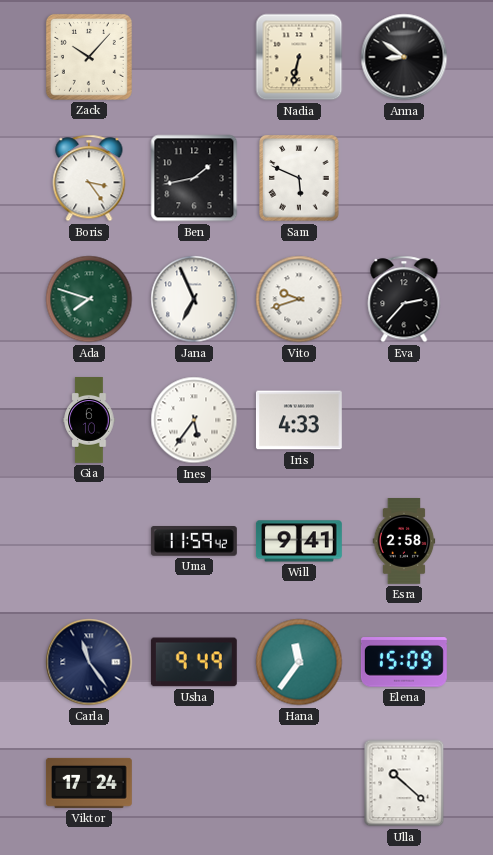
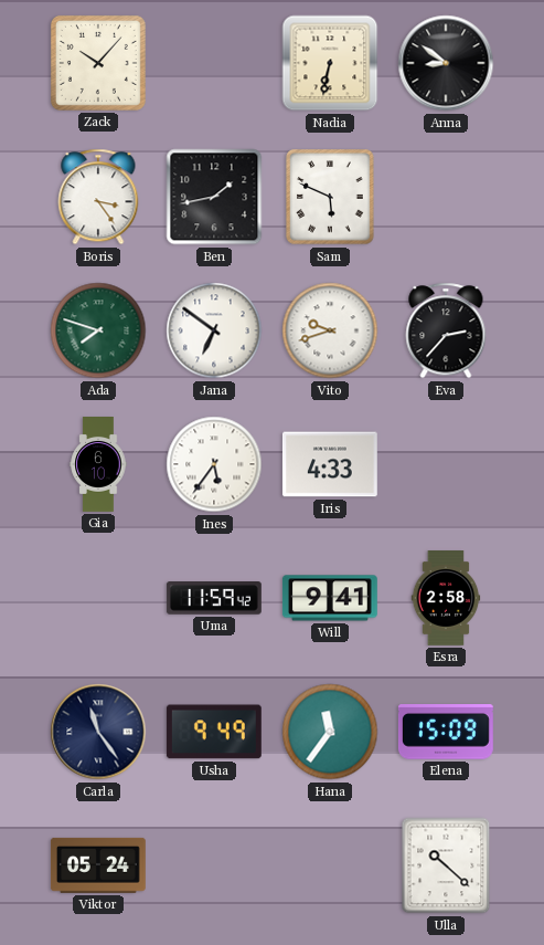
Jana: 6:56 -> 6:51 (214, 330)
Viktor: 17:24 -> 05:24 (98, 865)
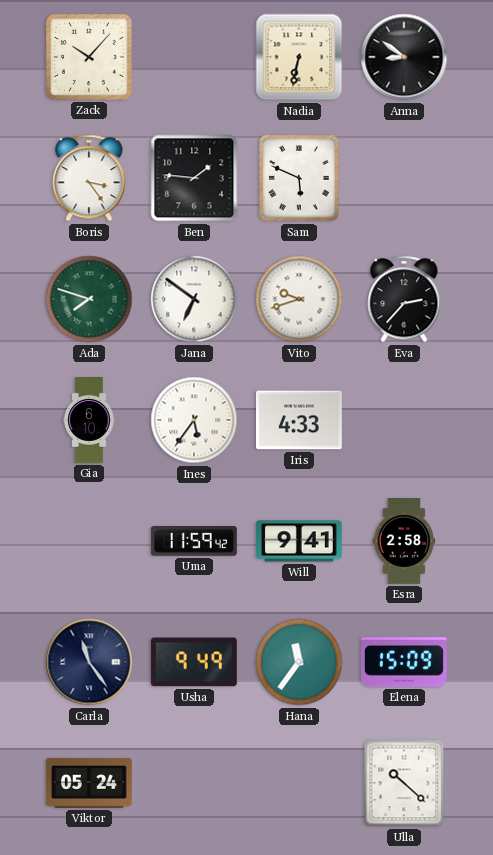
Ben: 1:43 -> 1:46 (194, 178)
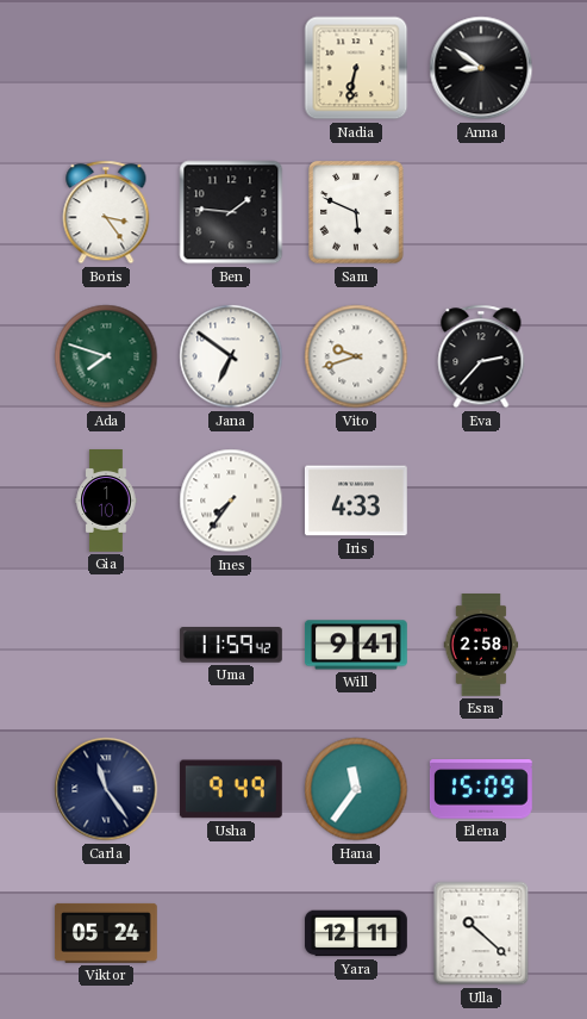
Zack: 10:07 -> none (89, 57)
Gia: 6:10 -> 1:10 (106, 502)
Ines: 5:36 -> 7:36 (231, 501)
Yara: none -> 12:11 (356, 933)
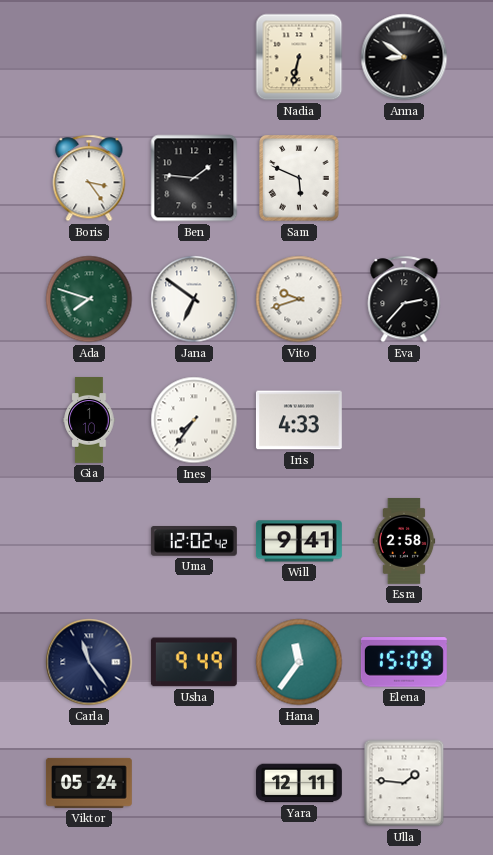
Uma: 11:59 -> 12:02 (194, 542)
Ulla: 10:22 -> 1:46 (404, 783)
